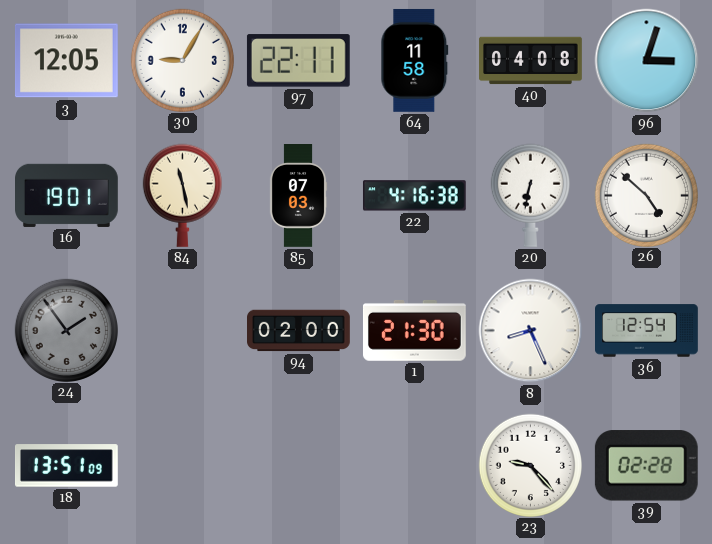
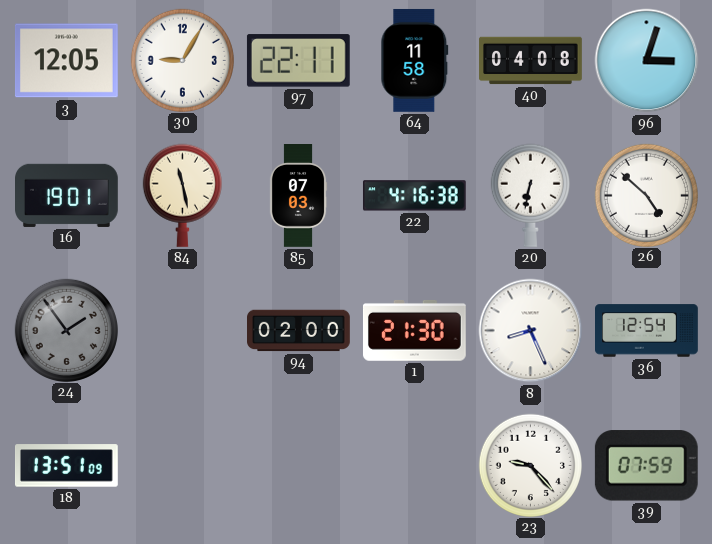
39: 02:28 -> 07:59 (646, 466)
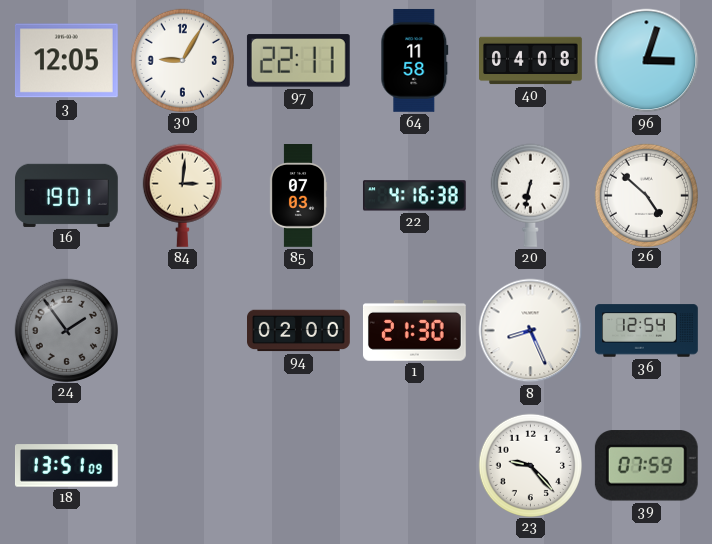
84: 11:28 -> 3:01 (182, 195)
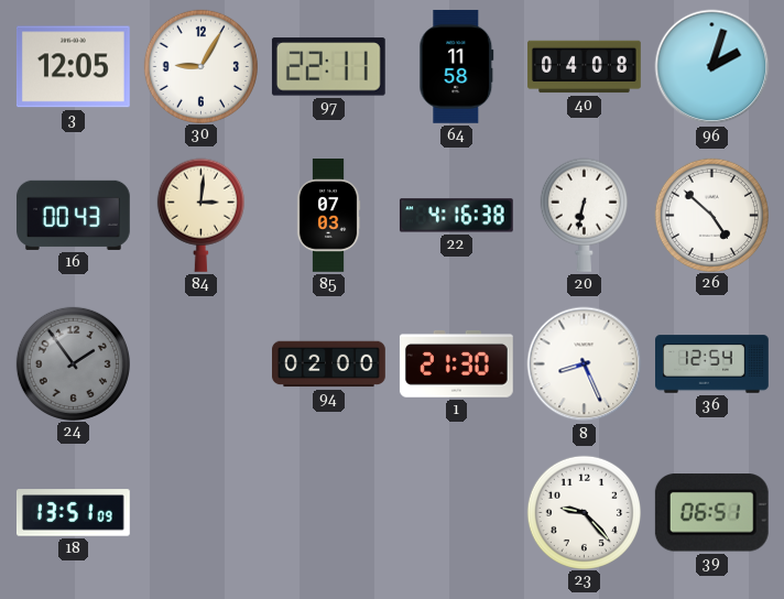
96: 3:03 -> 2:03 (712, 67)
16: 19:01 -> 00:43 (74, 215)
39: 07:59 -> 06:51 (711, 513)
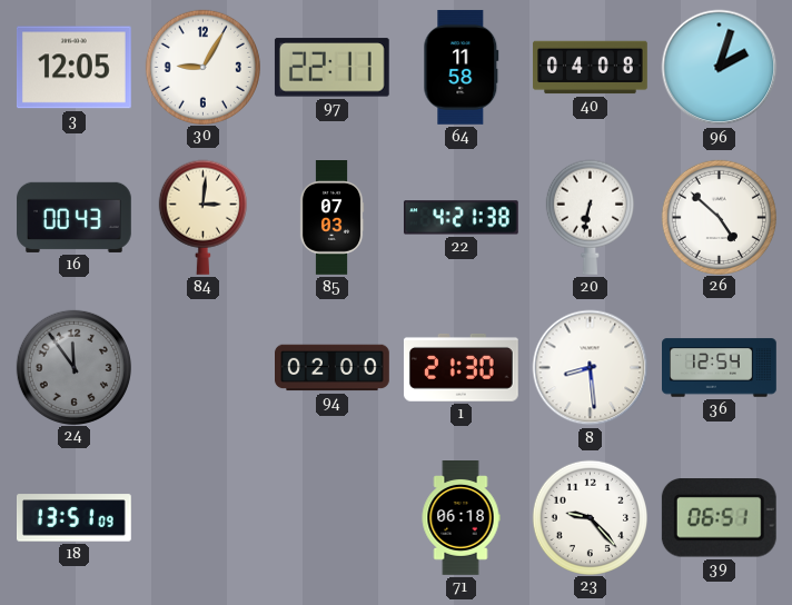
22: 4:16 -> 4:21 (461, 218)
24: 1:54 -> 11:54 (73, 367)
8: 8:26 -> 8:29 (591, 368)
71: none -> 06:18 (461, 518)
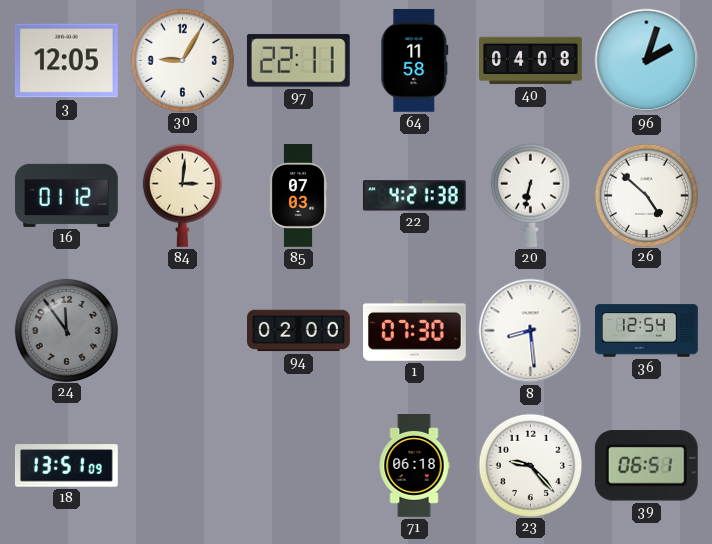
16: 00:43 -> 01:12 (67, 195)
1: 21:30 -> 07:30 (414, 330)
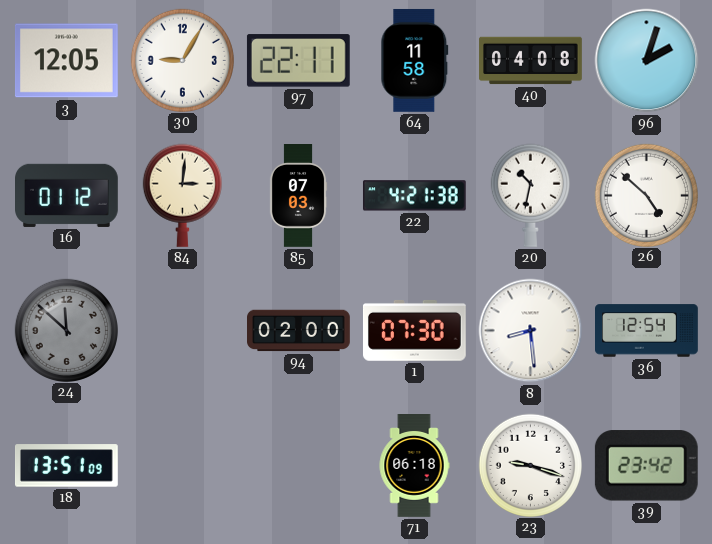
20: 6:32 -> 10:32 (530, 195)
24: 11:54 -> 11:52 (66, 330)
23: 9:23 -> 9:18 (530, 465)
39: 06:51 -> 23:42 (646, 466)
